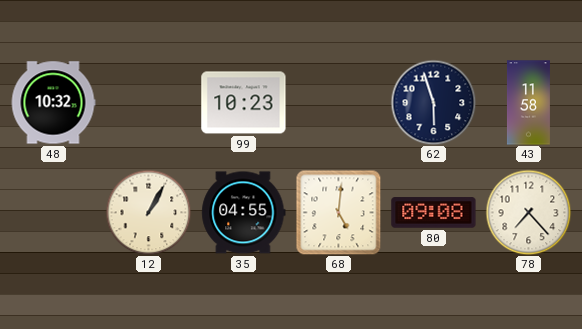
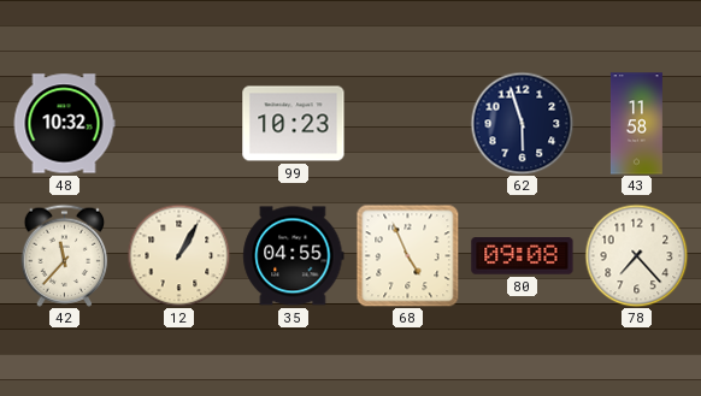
42: none -> 11:37 (65, 255)
68: 5:01 -> 4:56 (407, 255)
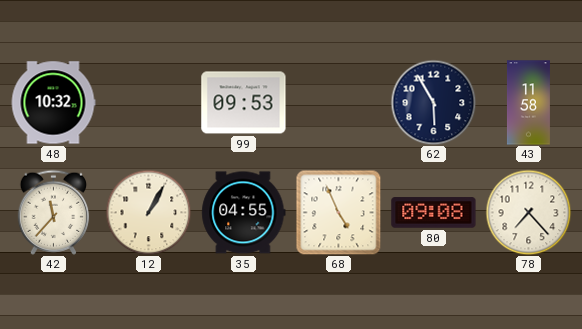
99: 10:23 -> 09:53 (244, 103)
62: 5:57 -> 5:55 (433, 102)
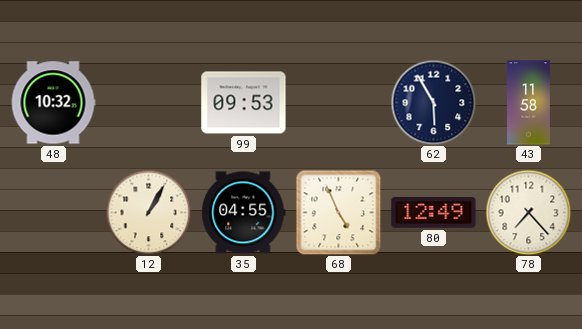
42: 11:37 -> none (54, 212)
80: 09:08 -> 12:49 (434, 213)
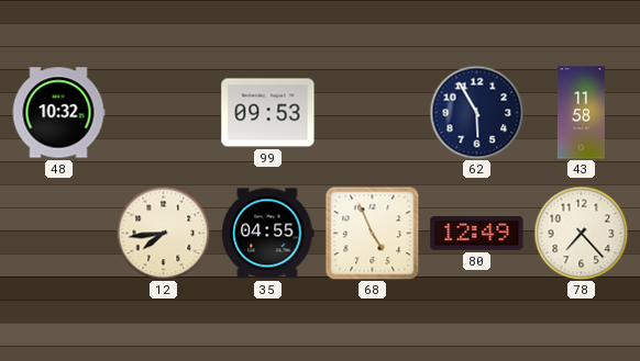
12: 1:05 -> 7:44 (163, 233)
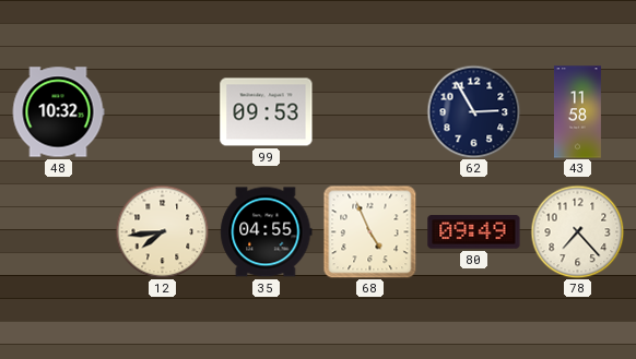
62: 5:55 -> 2:55 (473, 111)
80: 12:49 -> 09:49 (474, 232)
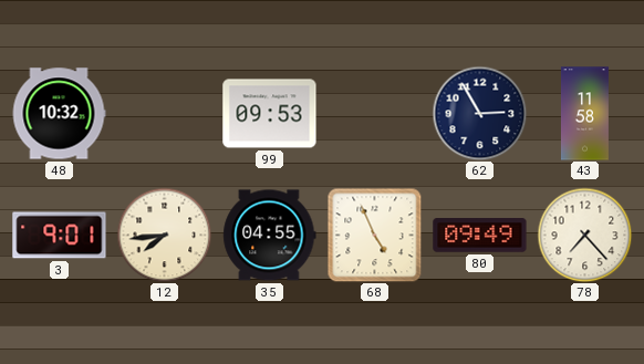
3: none -> 9:01 (60, 236)
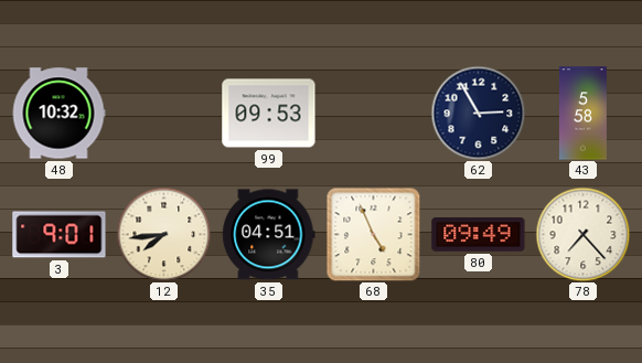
43: 11:58 -> 5:58 (582, 114)
35: 04:55 -> 04:51 (269, 235)
